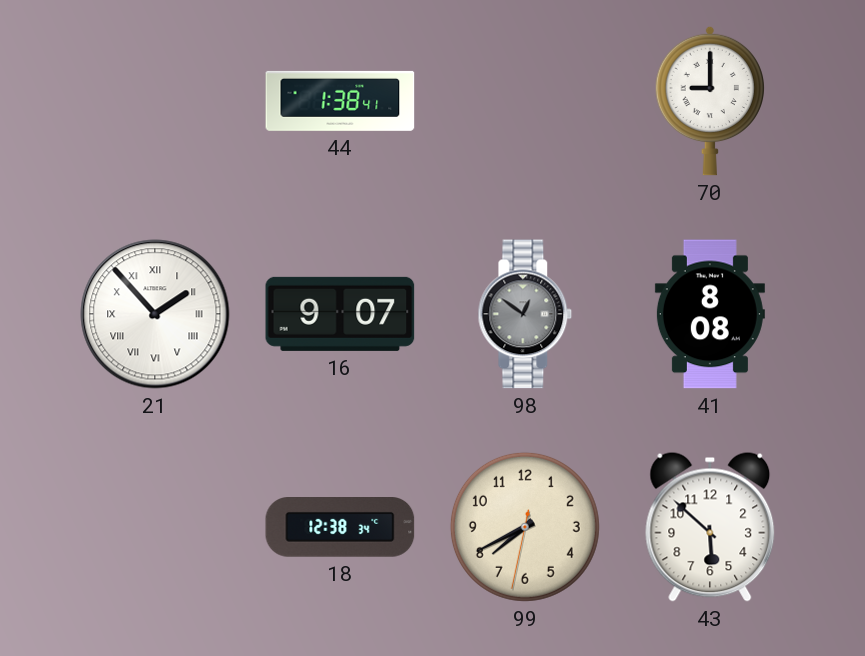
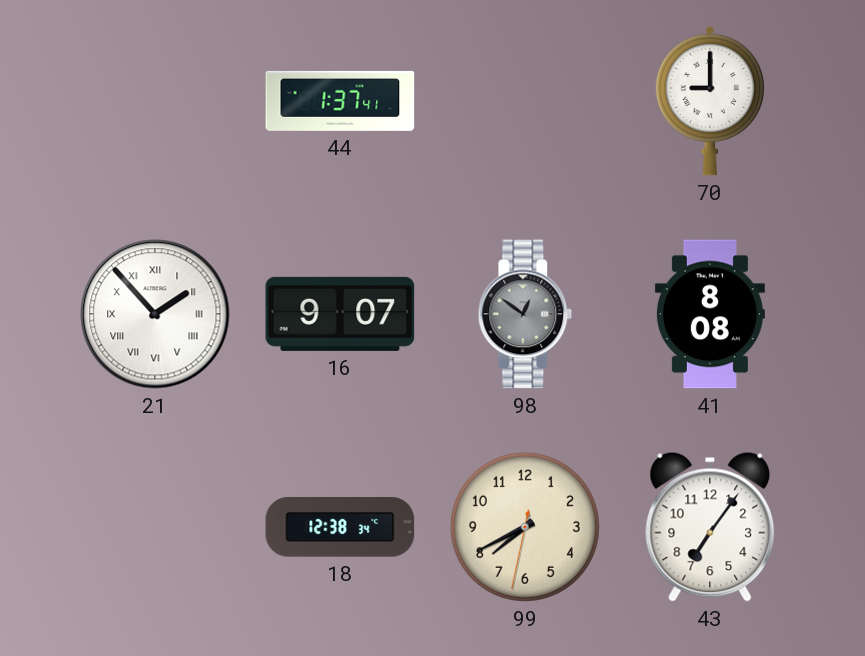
44: 1:38 -> 1:37 (340, 101)
43: 5:52 -> 7:06 (710, 527)
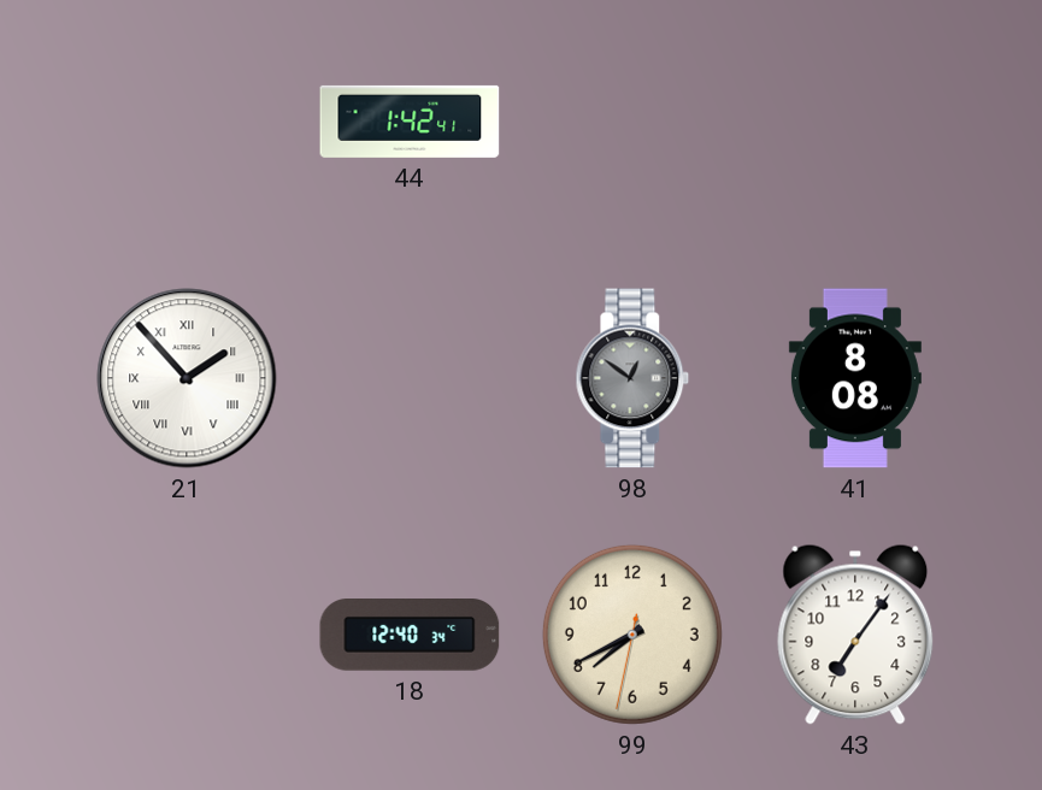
44: 1:37 -> 1:42 (410, 122)
70: 9:00 -> none (709, 101)
16: 9:07 -> none (340, 314)
18: 12:38 -> 12:40 (410, 636)
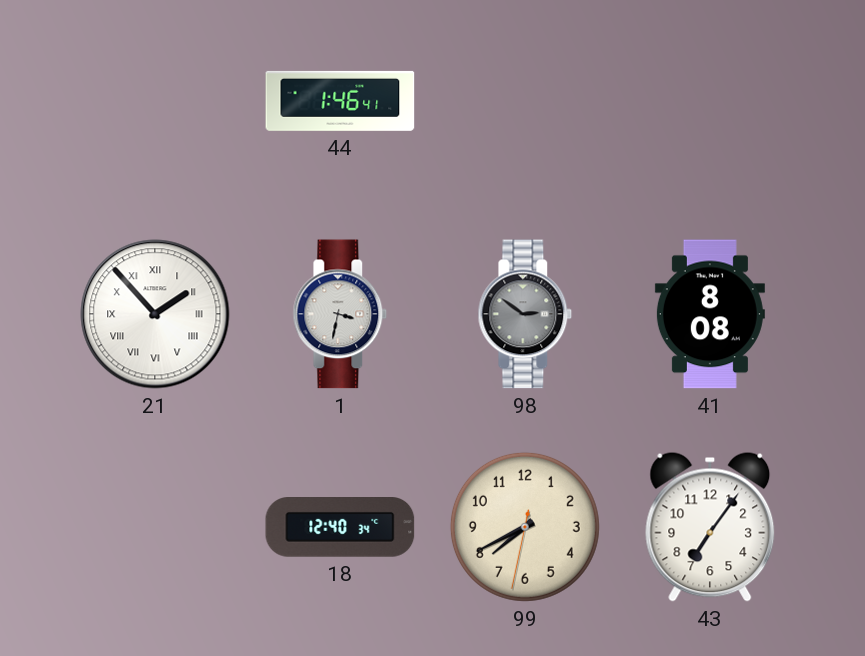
44: 1:42 -> 1:46 (340, 101)
1: none -> 3:32 (340, 314)
98: 12:51 -> 2:51 (525, 314)
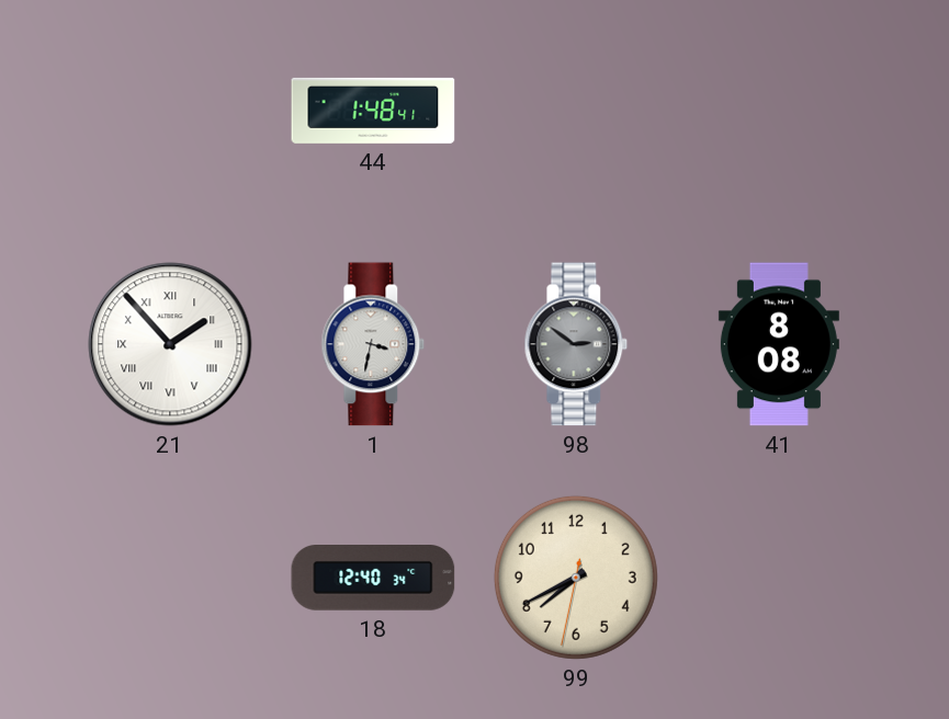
44: 1:46 -> 1:48 (373, 111)
43: 7:06 -> none (710, 527)
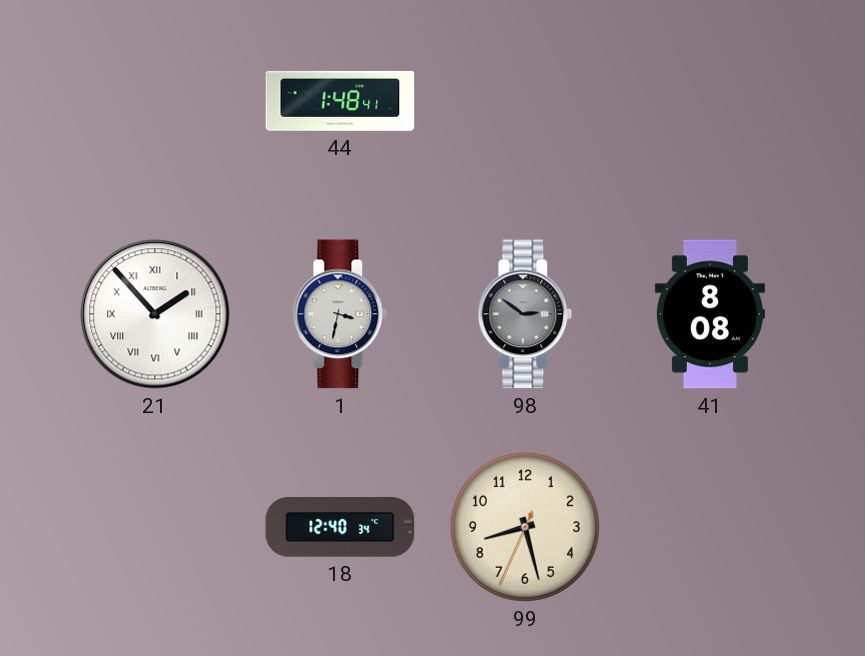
99: 7:40 -> 8:27 (525, 527)
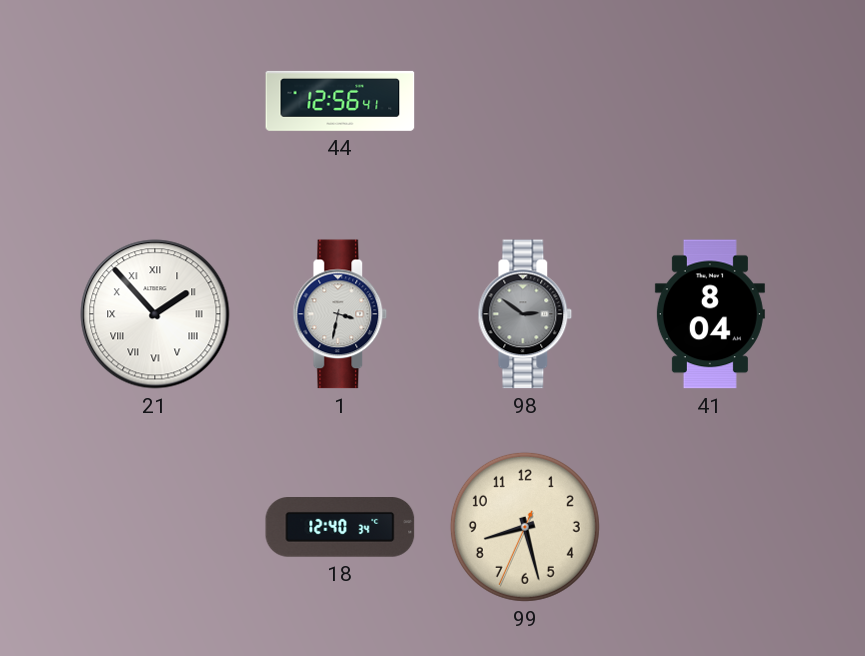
44: 1:48 -> 12:56 (340, 101)
41: 8:08 -> 8:04 (710, 314)
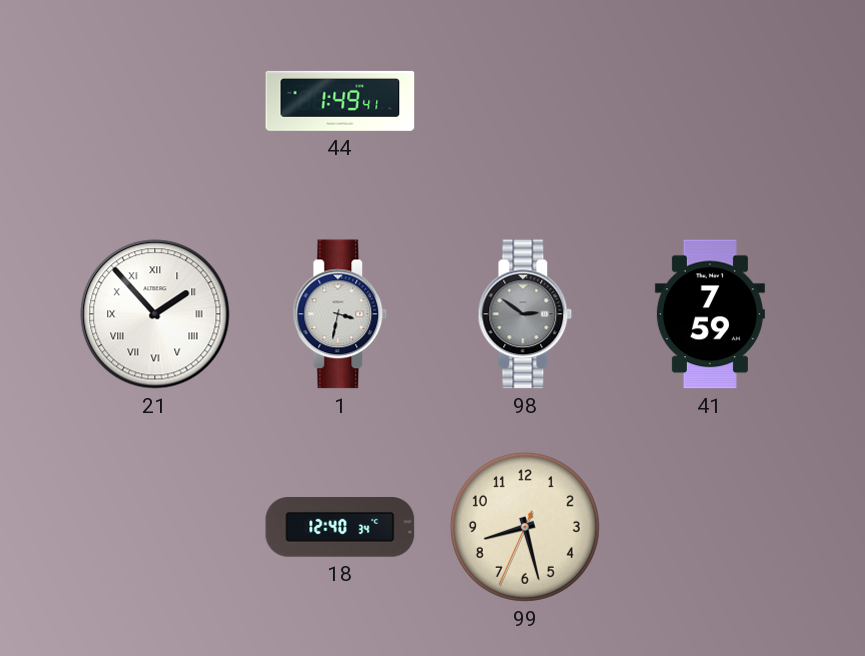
44: 12:56 -> 1:49 (340, 101)
41: 8:04 -> 7:59 (710, 314)
